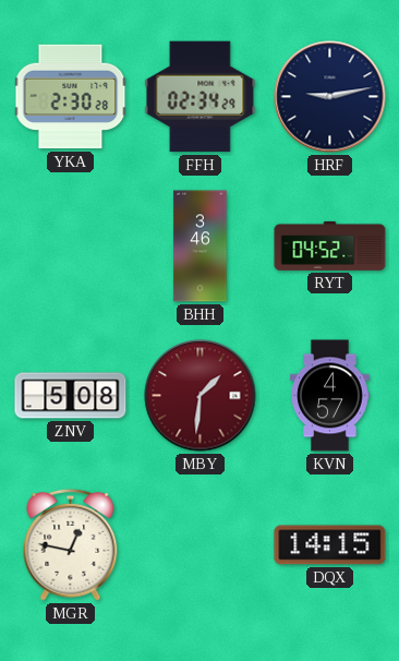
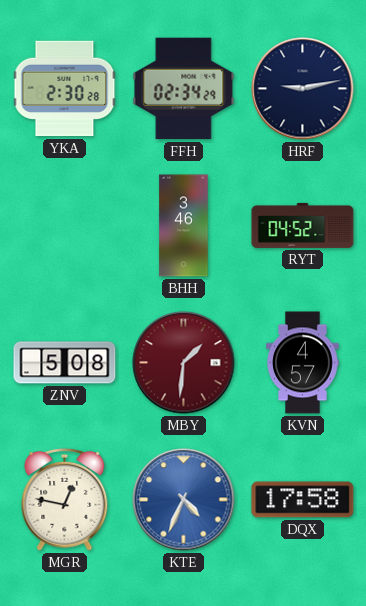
KTE: none -> 4:34 (184, 500)
DQX: 14:15 -> 17:58 (303, 500)
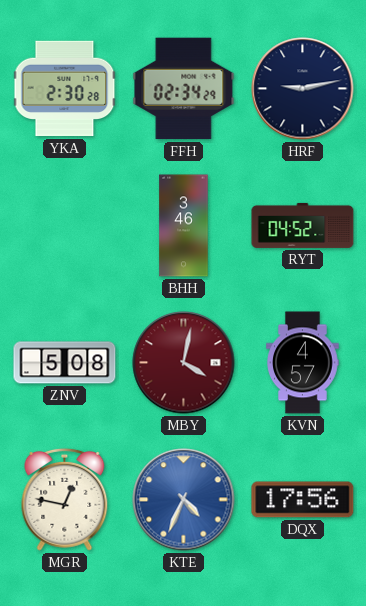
MBY: 1:31 -> 4:02 (184, 363)
DQX: 17:58 -> 17:56 (303, 500)
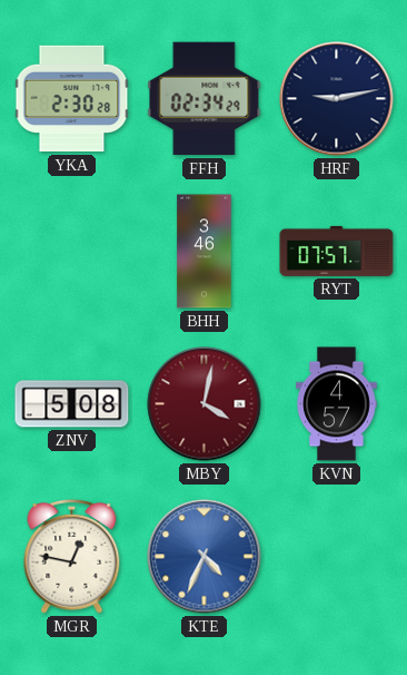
RYT: 04:52 -> 07:57 (337, 251)
DQX: 17:56 -> none (303, 500)
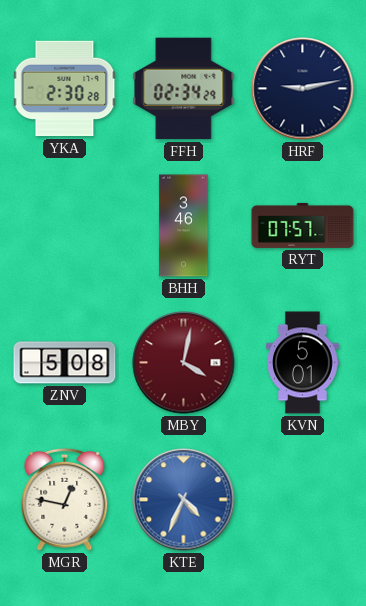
KVN: 4:57 -> 5:01 (303, 363)
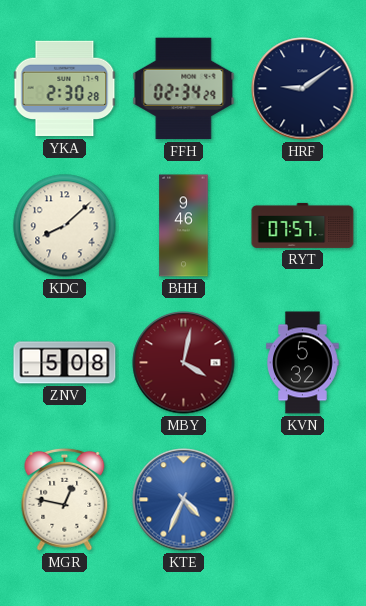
HRF: 9:13 -> 9:09 (303, 89)
KDC: none -> 8:08 (65, 226)
BHH: 3:46 -> 9:46 (184, 226)
KVN: 5:01 -> 5:32 (303, 363)
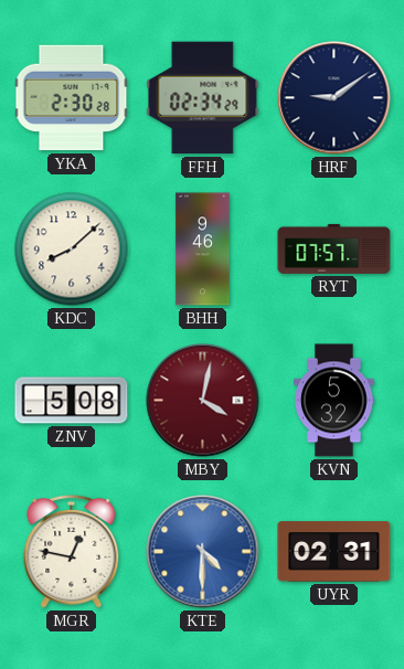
KTE: 4:34 -> 4:30 (203, 552)
UYR: none -> 02:31 (334, 552)
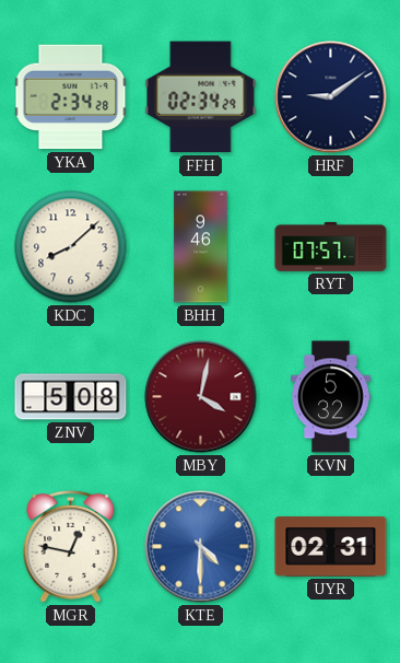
YKA: 2:30 -> 2:34 (71, 97)
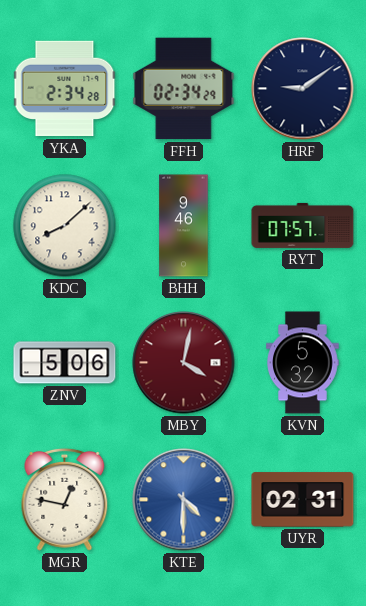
ZNV: 5:08 -> 5:06 (65, 363)
